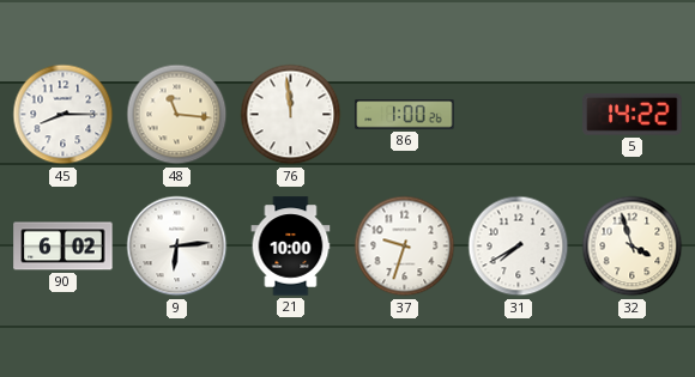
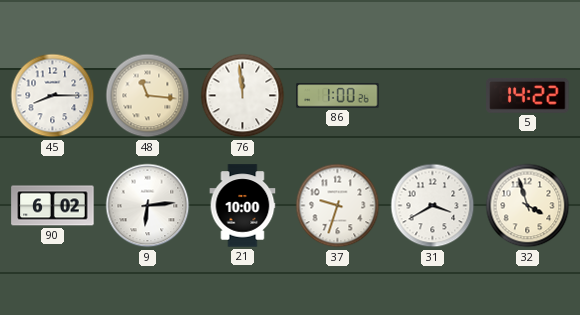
31: 7:40 -> 3:40 (433, 206)
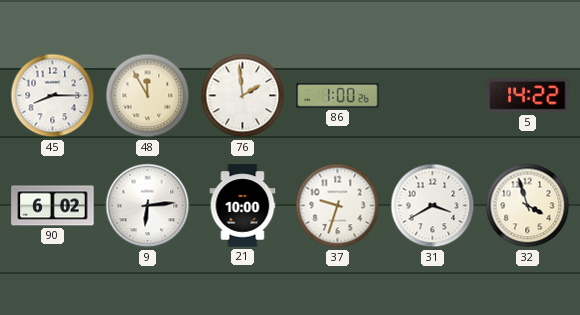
48: 11:16 -> 11:55 (148, 96)
76: 11:59 -> 1:59 (243, 96)
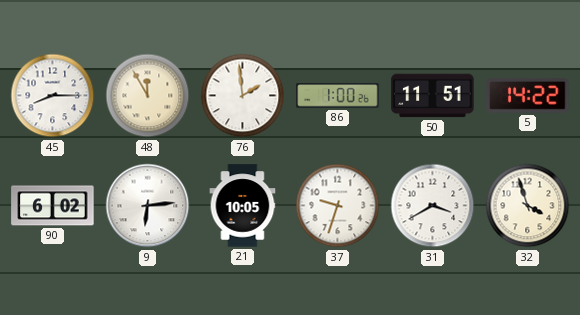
50: none -> 11:51 (433, 96)
21: 10:00 -> 10:05 (243, 206)
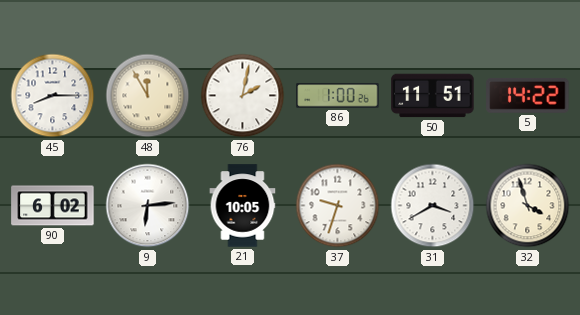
76: 1:59 -> 2:02 (243, 96)
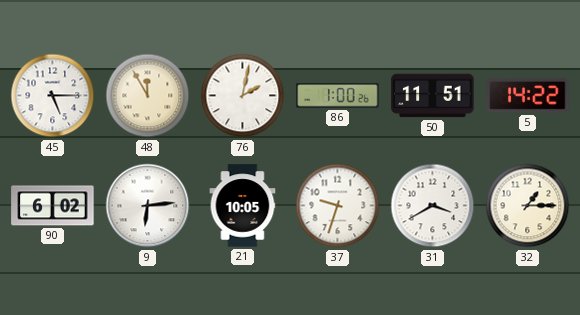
45: 8:15 -> 5:15 (53, 96)
32: 3:57 -> 1:15 (528, 206)
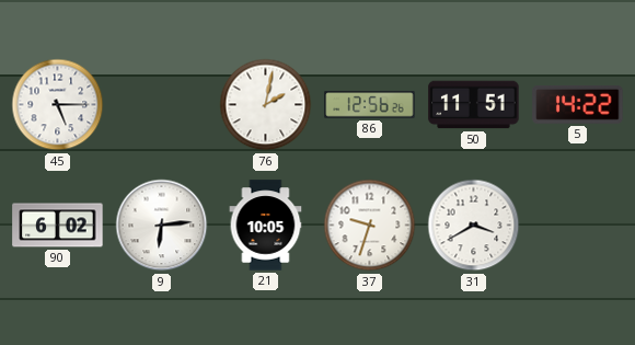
48: 11:55 -> none (148, 96)
86: 1:00 -> 12:56 (370, 105)
32: 1:15 -> none (528, 206)
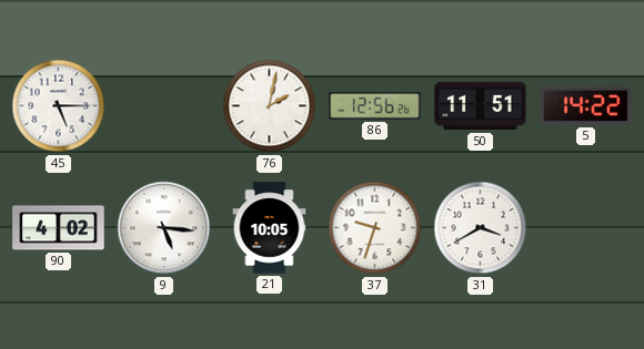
90: 6:02 -> 4:02 (59, 228)
9: 6:14 -> 5:16 (164, 228)
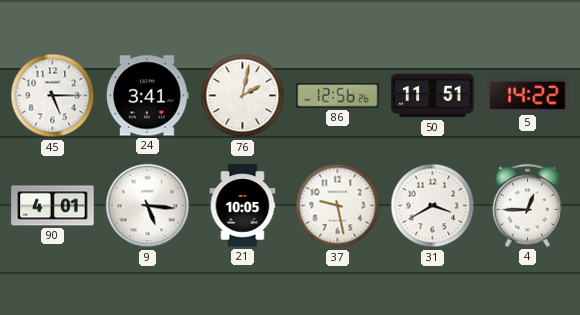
24: none -> 3:41 (148, 96)
90: 4:02 -> 4:01 (53, 206)
37: 9:33 -> 9:28 (338, 206)
4: none -> 12:45 (527, 205)
